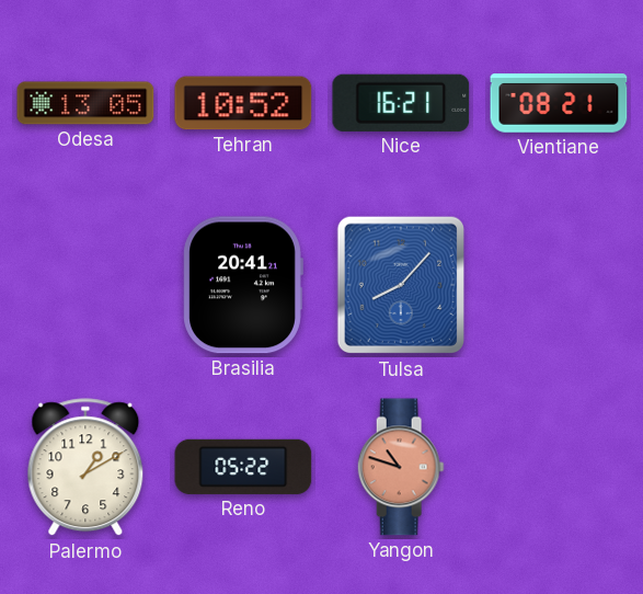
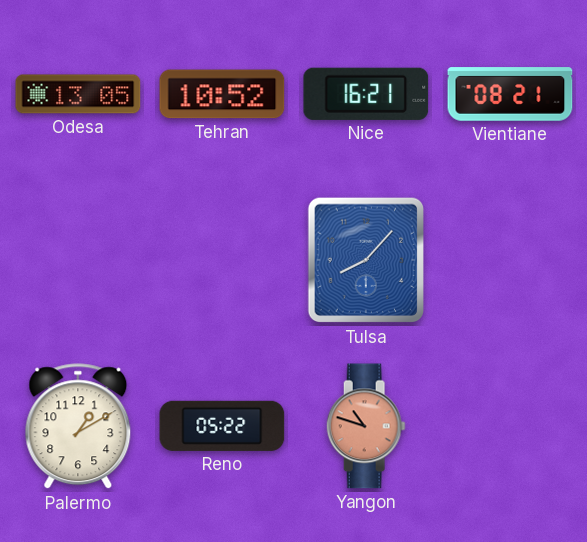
Brasilia: 20:41 -> none (243, 285)
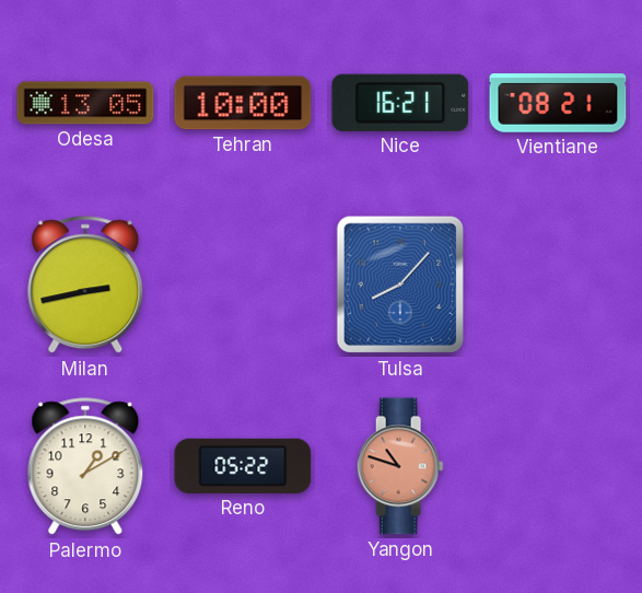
Tehran: 10:52 -> 10:00 (243, 103)
Milan: none -> 2:43 (85, 286)
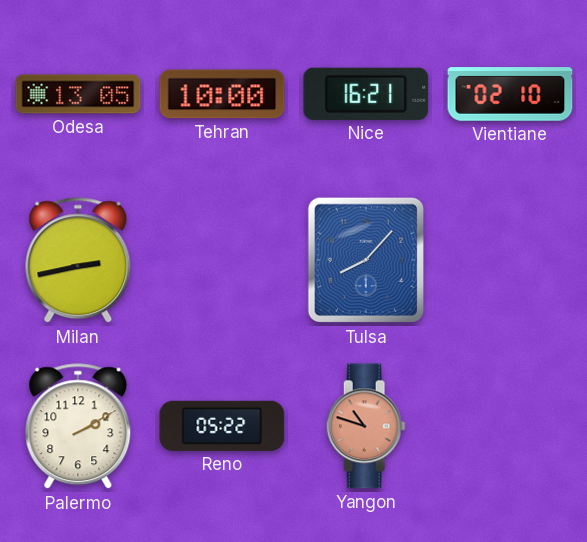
Vientiane: 08:21 -> 02:10 (510, 94)
Palermo: 1:10 -> 2:10 (78, 427)
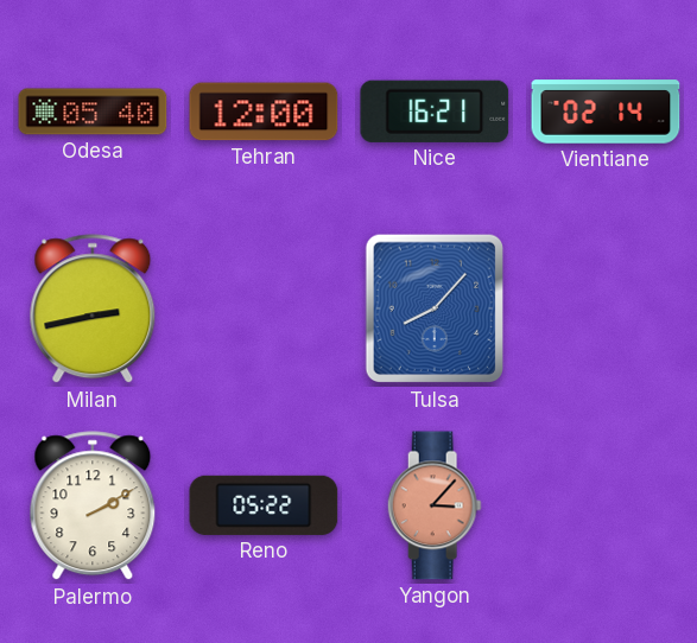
Odesa: 13:05 -> 05:40 (93, 112)
Tehran: 10:00 -> 12:00 (264, 112)
Vientiane: 02:10 -> 02:14 (606, 112)
Yangon: 10:48 -> 3:07 (435, 505)
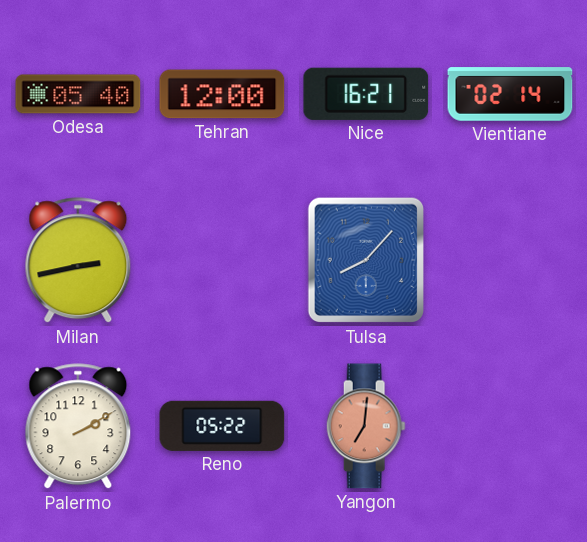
Yangon: 3:07 -> 7:01 (366, 426)
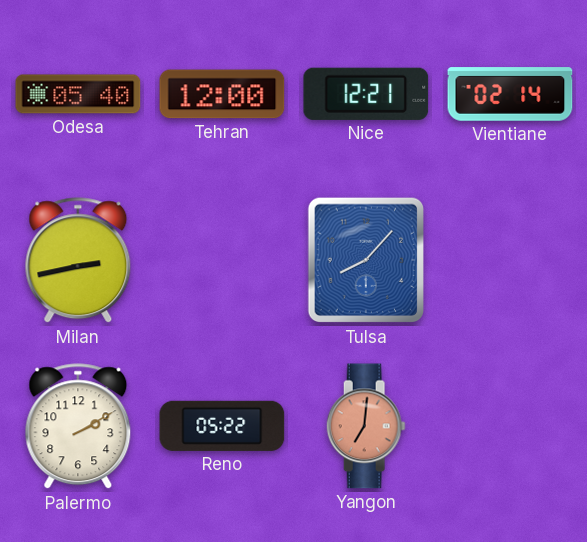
Nice: 16:21 -> 12:21 (366, 94)
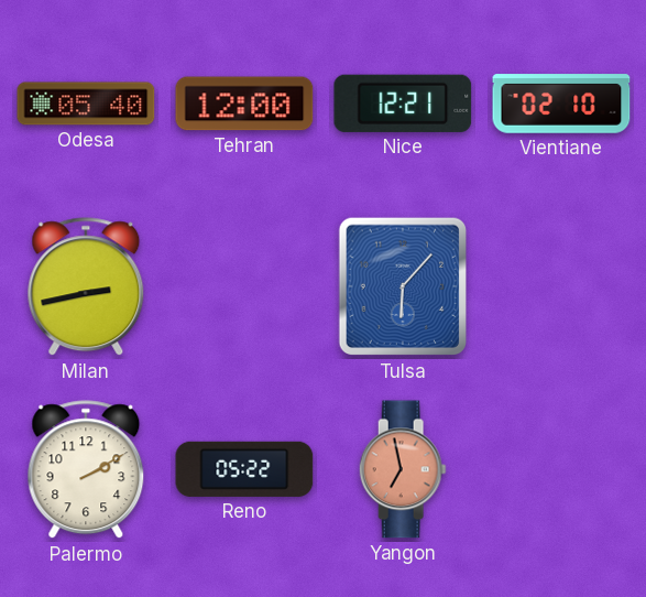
Vientiane: 02:14 -> 02:10 (561, 104)
Tulsa: 8:07 -> 6:07 (403, 286)
Yangon: 7:01 -> 6:58 (403, 469)
